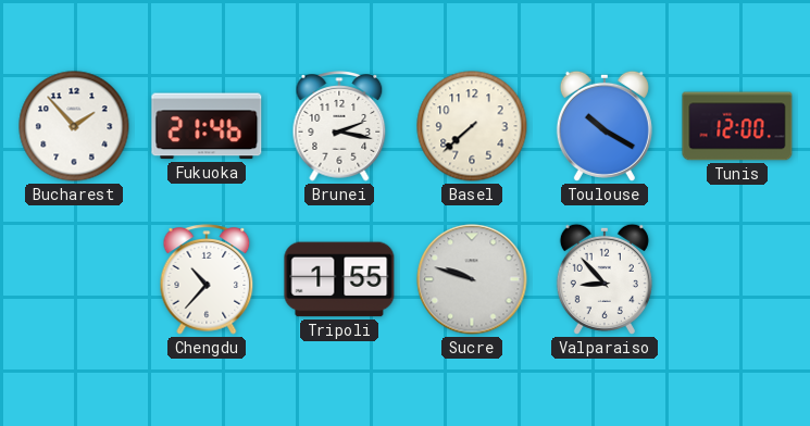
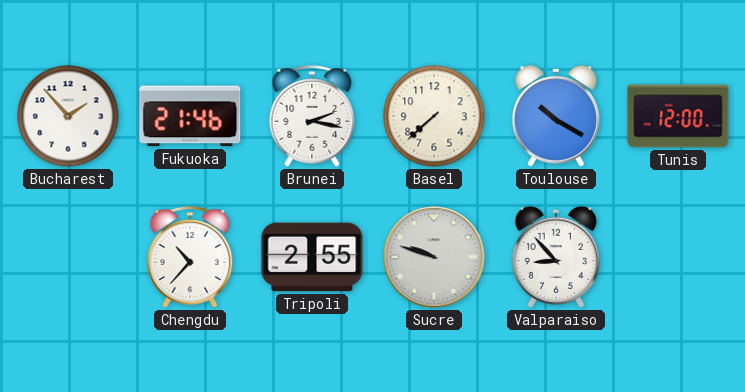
Tripoli: 1:55 -> 2:55 (312, 257)
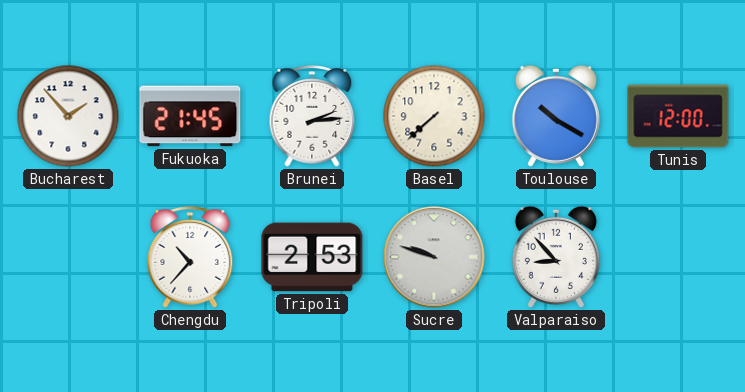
Fukuoka: 21:46 -> 21:45 (190, 116)
Brunei: 2:17 -> 2:14 (312, 116)
Tripoli: 2:55 -> 2:53 (312, 257)
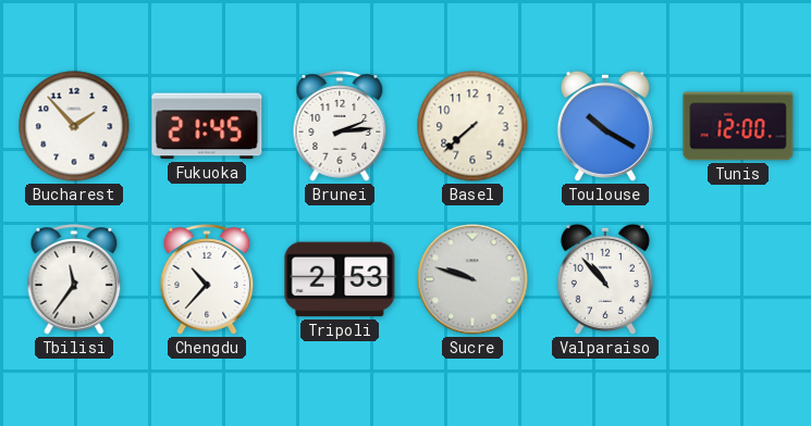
Tbilisi: none -> 11:36 (74, 279)
Valparaiso: 8:53 -> 10:53 (605, 279)
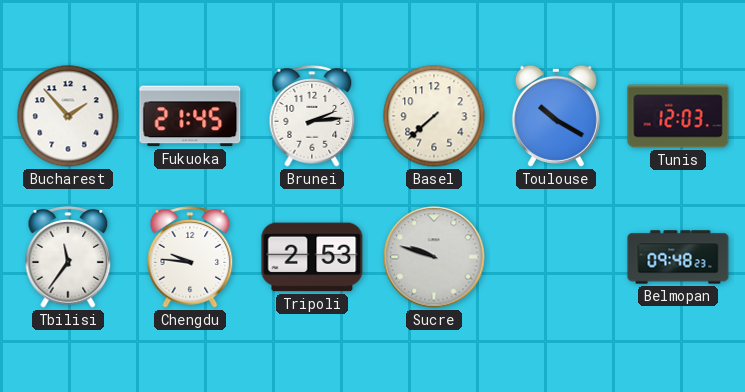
Tunis: 12:00 -> 12:03 (678, 116)
Chengdu: 10:37 -> 9:46 (190, 257)
Valparaiso: 10:53 -> none (605, 279)
Belmopan: none -> 09:48 (678, 257)
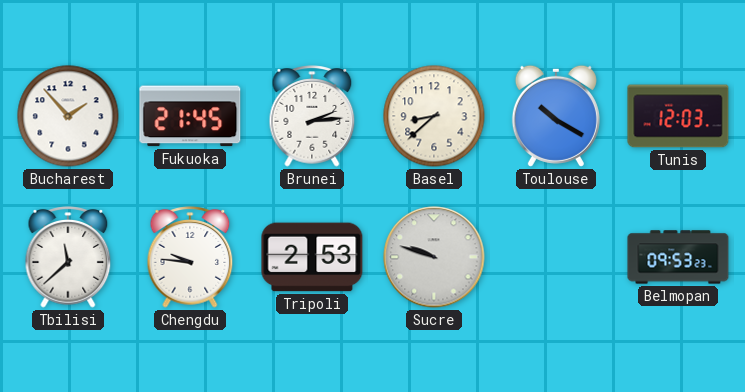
Basel: 7:38 -> 8:38 (434, 116)
Tbilisi: 11:36 -> 11:38 (68, 257)
Belmopan: 09:48 -> 09:53 (678, 257)
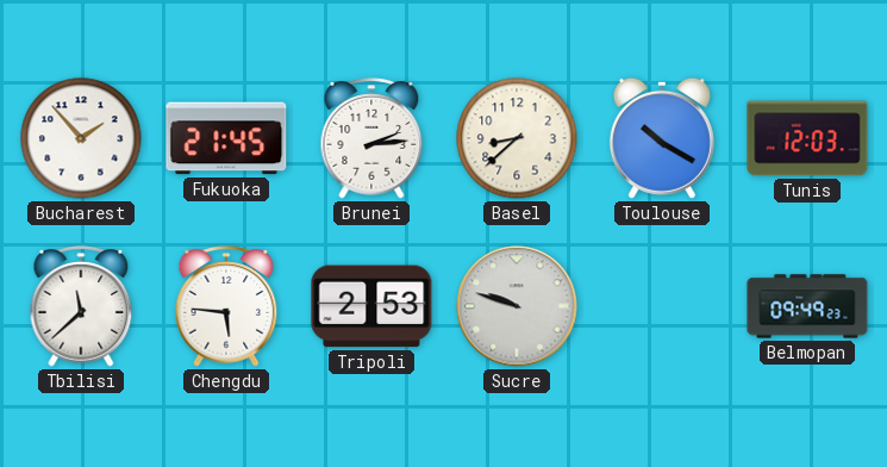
Chengdu: 9:46 -> 5:46 (226, 306)
Belmopan: 09:53 -> 09:49 (807, 306)
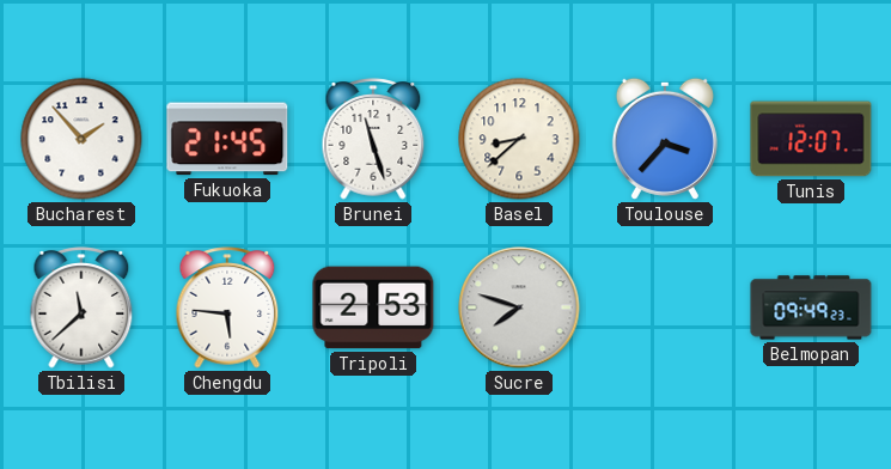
Brunei: 2:14 -> 11:27 (373, 139)
Toulouse: 10:20 -> 3:37 (665, 139)
Tunis: 12:03 -> 12:07 (811, 139)
Sucre: 9:48 -> 7:48 (519, 307)
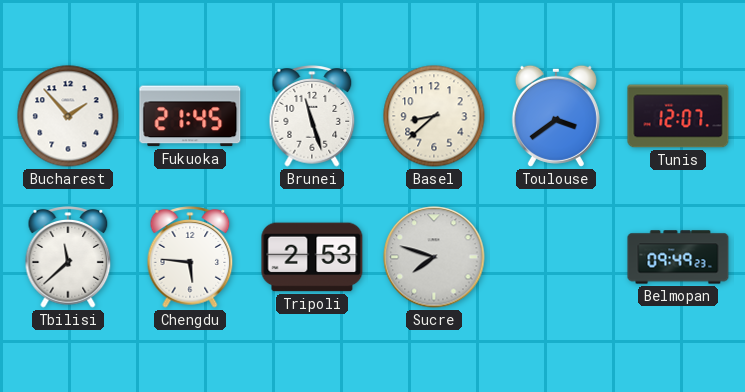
Toulouse: 3:37 -> 3:39 (556, 116)
